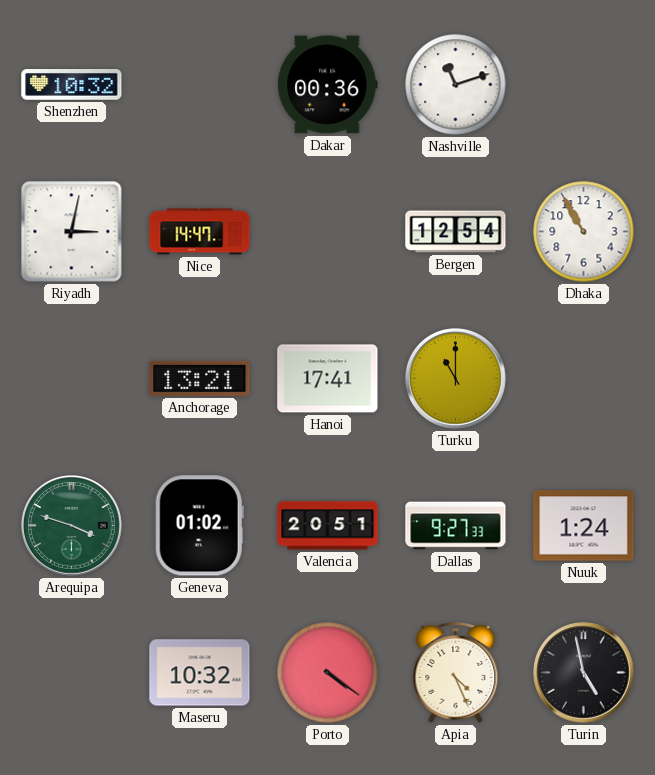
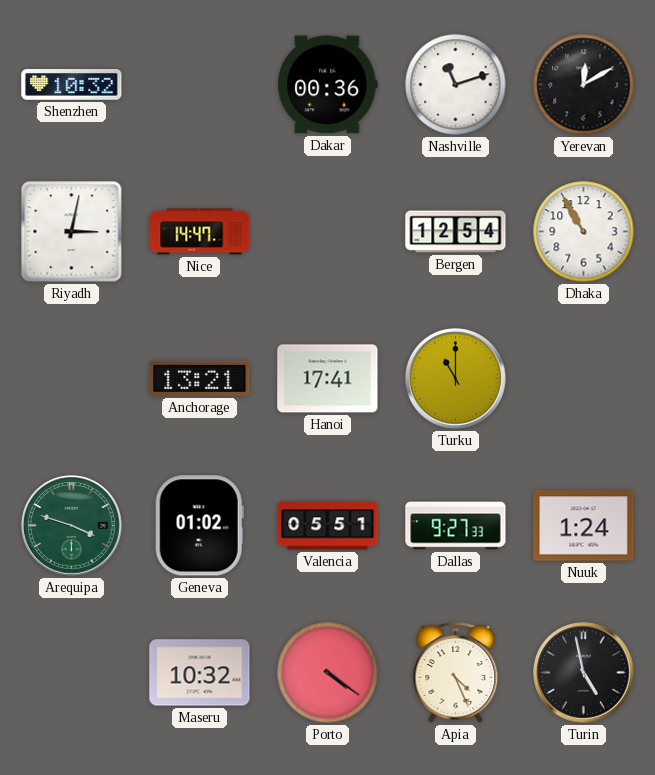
Yerevan: none -> 12:10 (584, 85)
Valencia: 20:51 -> 05:51 (328, 526)
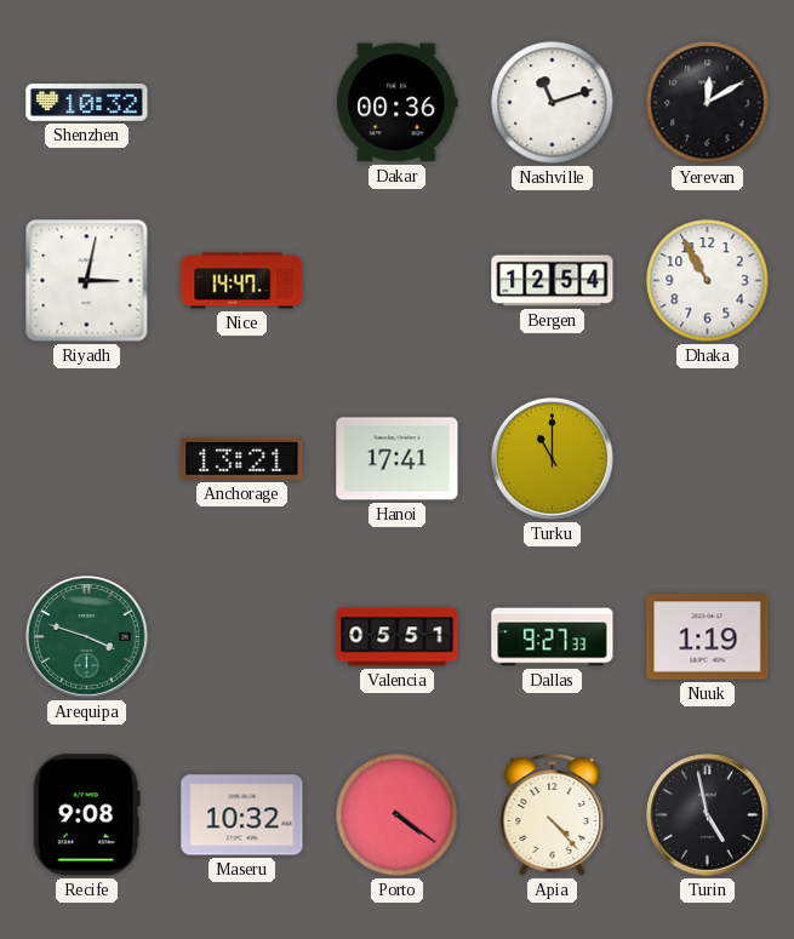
Geneva: 01:02 -> none (199, 526)
Nuuk: 1:24 -> 1:19 (708, 637)
Recife: none -> 9:08 (86, 815)
Apia: 4:26 -> 4:23 (553, 815)
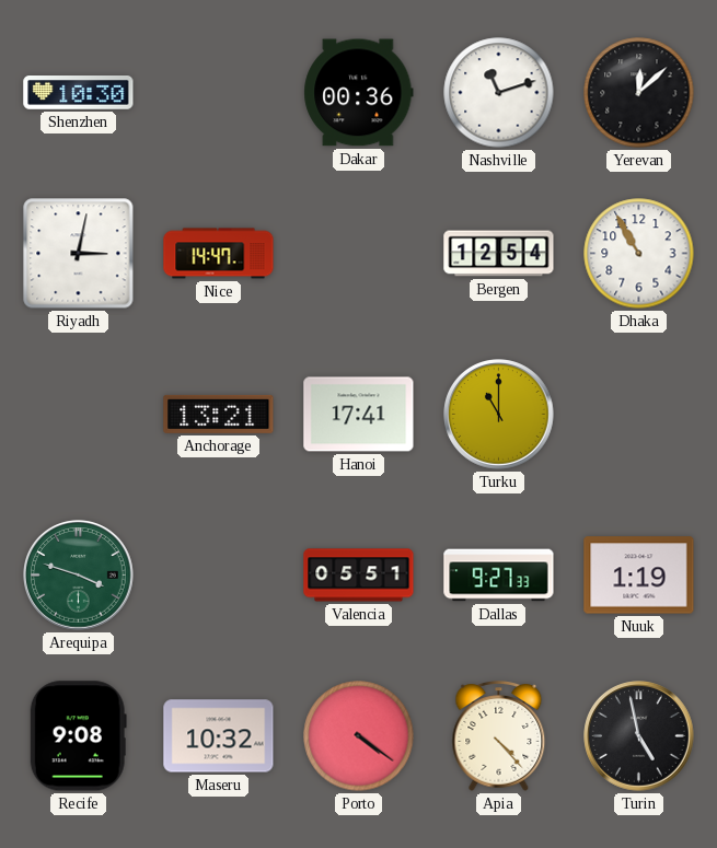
Shenzhen: 10:32 -> 10:30 (79, 93)
Yerevan: 12:10 -> 12:08 (639, 93)
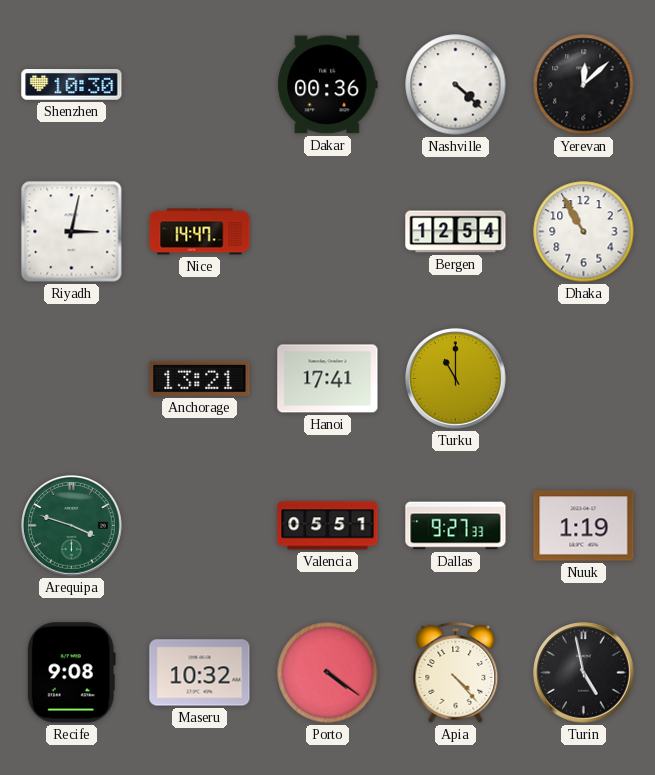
Nashville: 11:12 -> 4:22 (456, 85)
